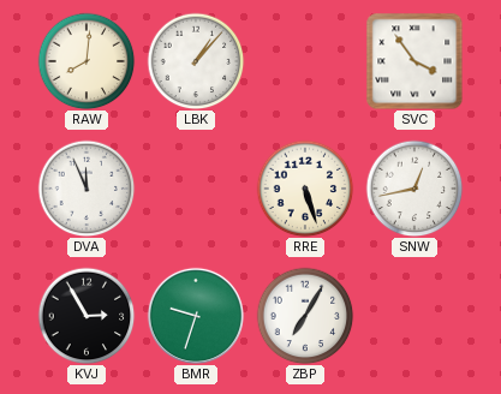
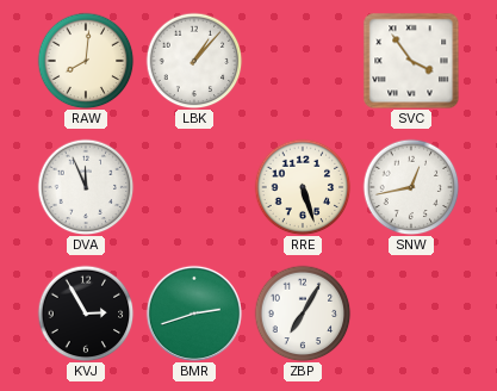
BMR: 9:33 -> 2:42 (194, 314)
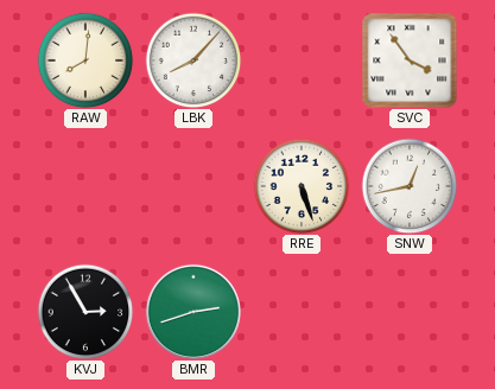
LBK: 1:07 -> 8:07 (193, 60)
DVA: 11:56 -> none (86, 187)
ZBP: 7:05 -> none (303, 314)
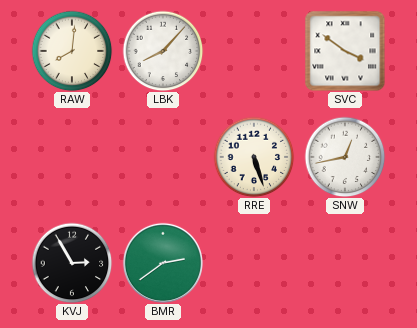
SVC: 3:54 -> 3:51 (345, 51)
BMR: 2:42 -> 2:39 (163, 263)
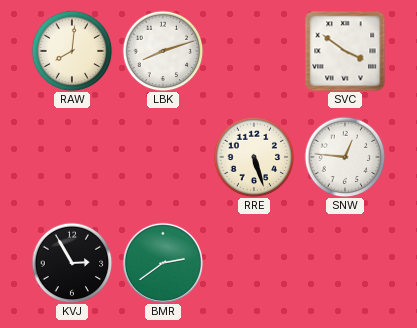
LBK: 8:07 -> 8:12 (163, 51)
SNW: 12:43 -> 12:46 (345, 157)
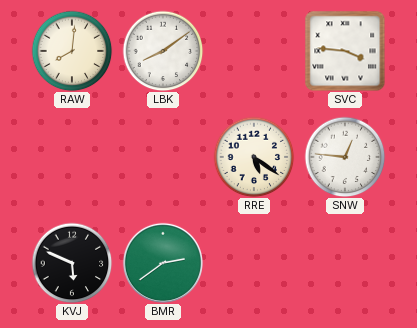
LBK: 8:12 -> 8:09 (163, 51)
SVC: 3:51 -> 3:46 (345, 51)
RRE: 5:27 -> 5:21 (254, 157)
KVJ: 2:55 -> 5:49 (72, 263)
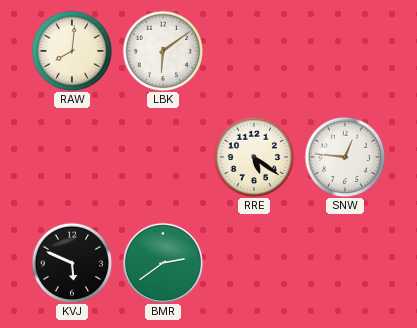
LBK: 8:09 -> 6:09 (163, 51)
SVC: 3:46 -> none (345, 51)
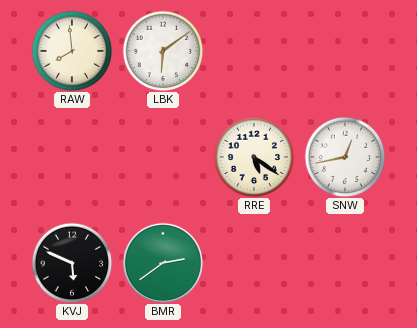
RAW: 8:01 -> 7:59 (72, 51)
SNW: 12:46 -> 12:43 (345, 157)
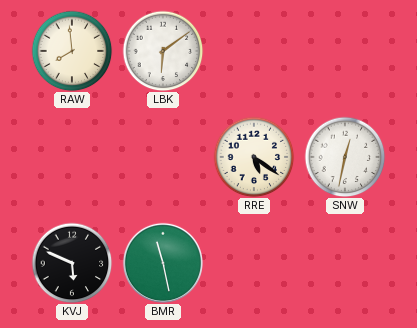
SNW: 12:43 -> 12:32 (345, 157)
BMR: 2:39 -> 11:28 (163, 263)
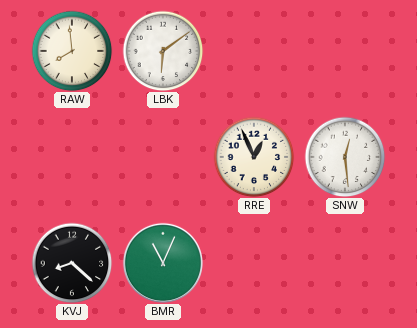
RRE: 5:21 -> 12:56 (254, 157)
SNW: 12:32 -> 12:29 (345, 157)
KVJ: 5:49 -> 8:22 (72, 263)
BMR: 11:28 -> 11:04 (163, 263)
